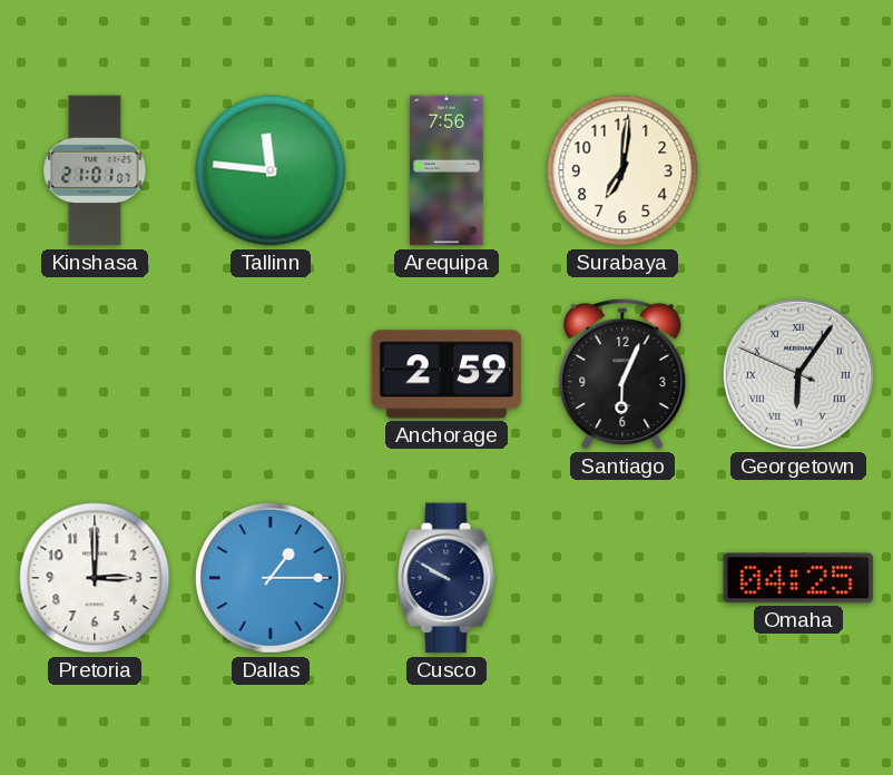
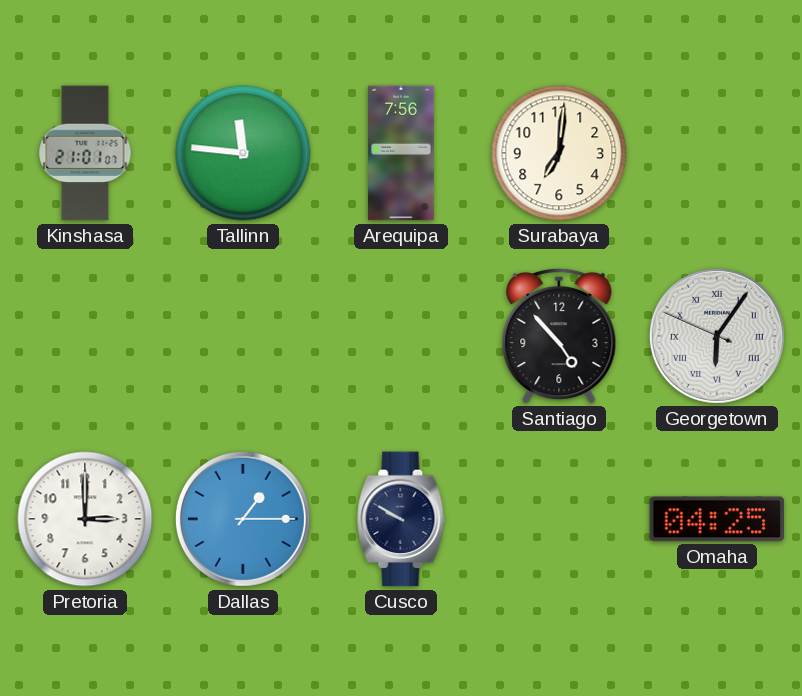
Anchorage: 2:59 -> none (446, 374)
Santiago: 6:04 -> 4:53 (559, 336)
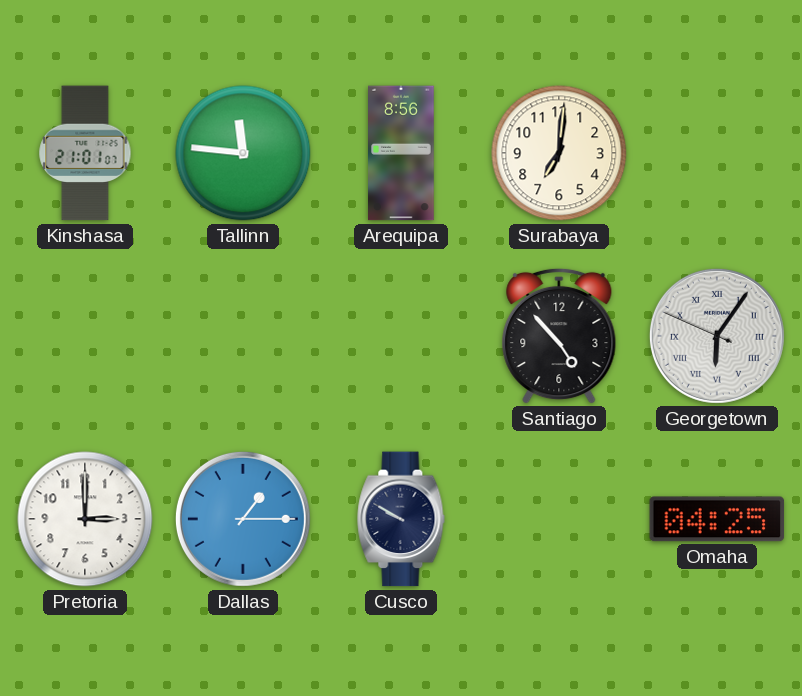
Arequipa: 7:56 -> 8:56 (401, 153)
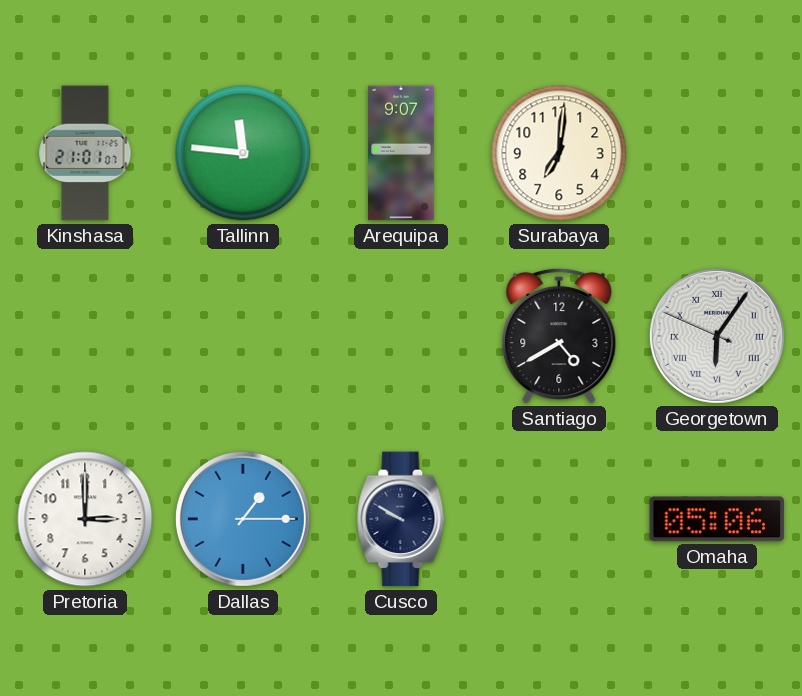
Arequipa: 8:56 -> 9:07 (401, 153)
Santiago: 4:53 -> 4:40 (559, 336)
Omaha: 04:25 -> 05:06 (717, 519)
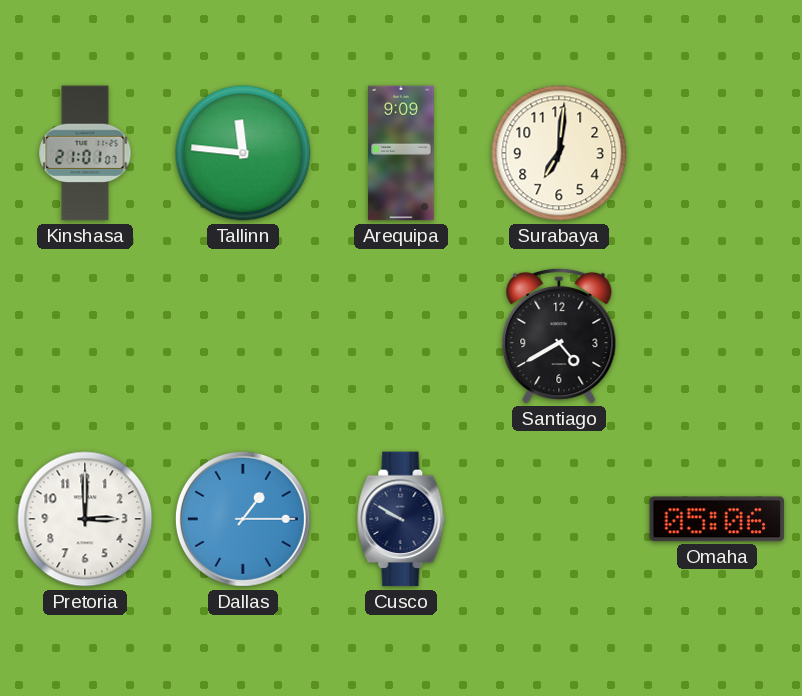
Arequipa: 9:07 -> 9:09 (401, 153)
Georgetown: 6:05 -> none (717, 336)
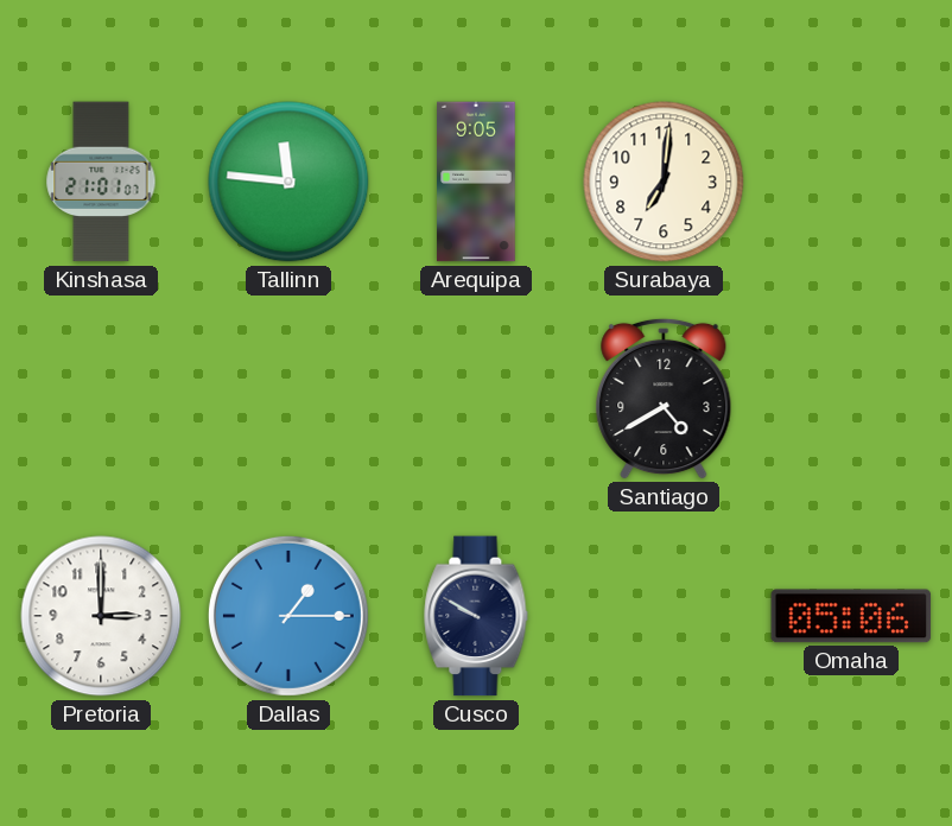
Arequipa: 9:09 -> 9:05 (476, 182)
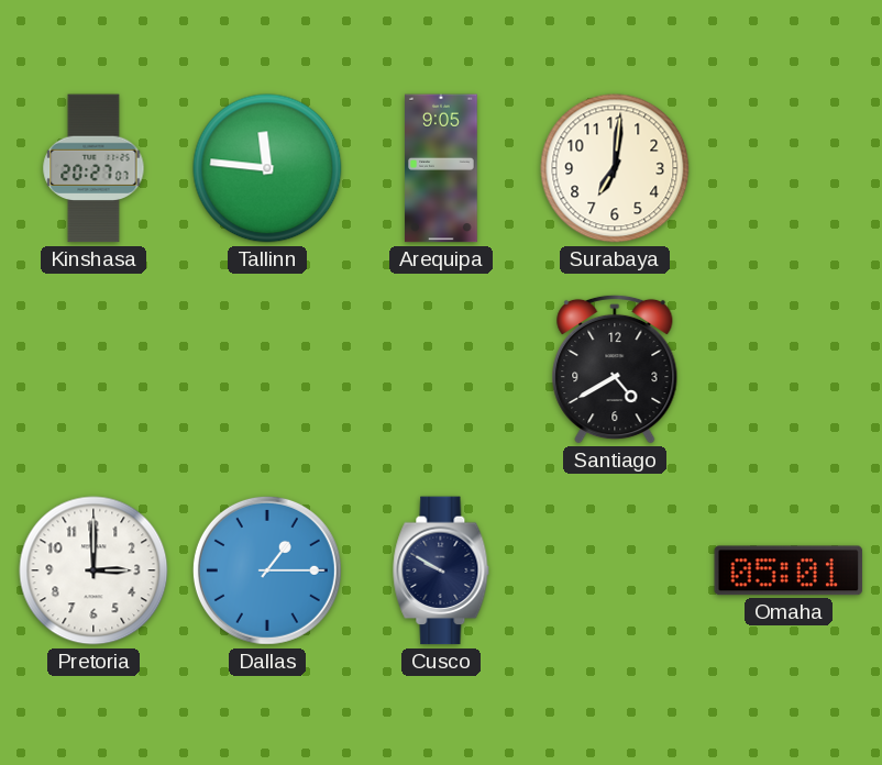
Kinshasa: 21:01 -> 20:27 (93, 168)
Omaha: 05:06 -> 05:01 (789, 570)
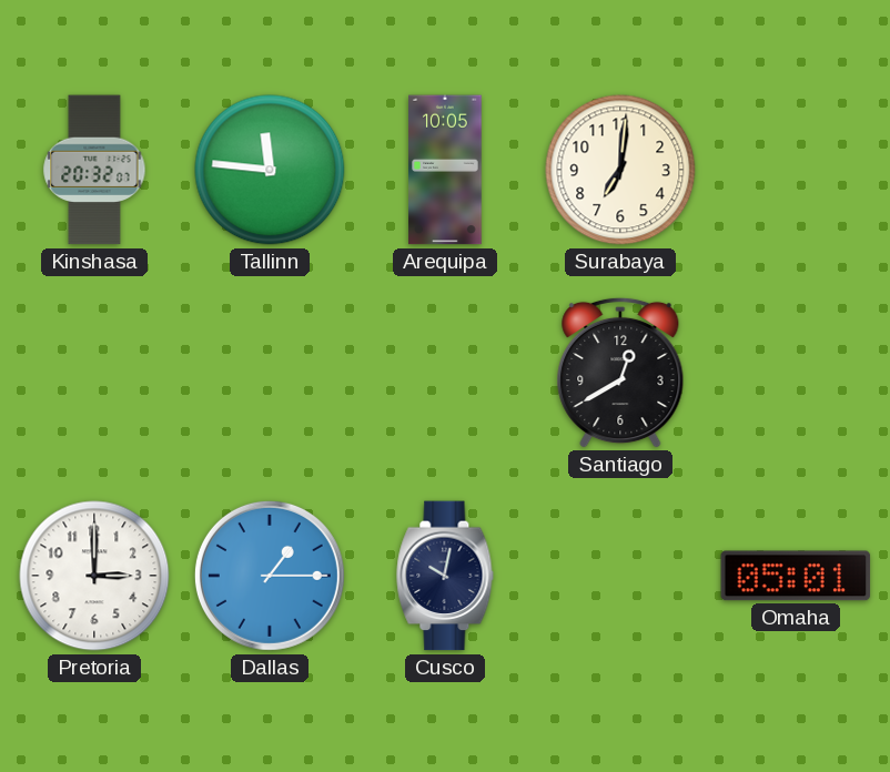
Kinshasa: 20:27 -> 20:32 (94, 170)
Arequipa: 9:05 -> 10:05 (445, 170)
Santiago: 4:40 -> 12:40 (620, 373)
Cusco: 9:50 -> 10:02 (445, 576)
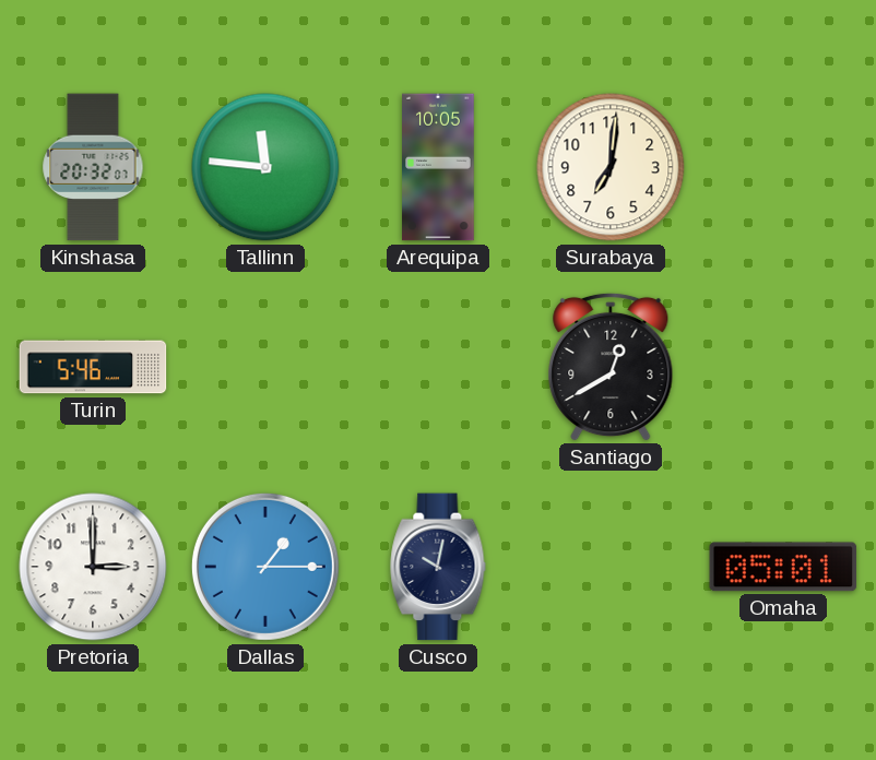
Turin: none -> 5:46 (93, 367)
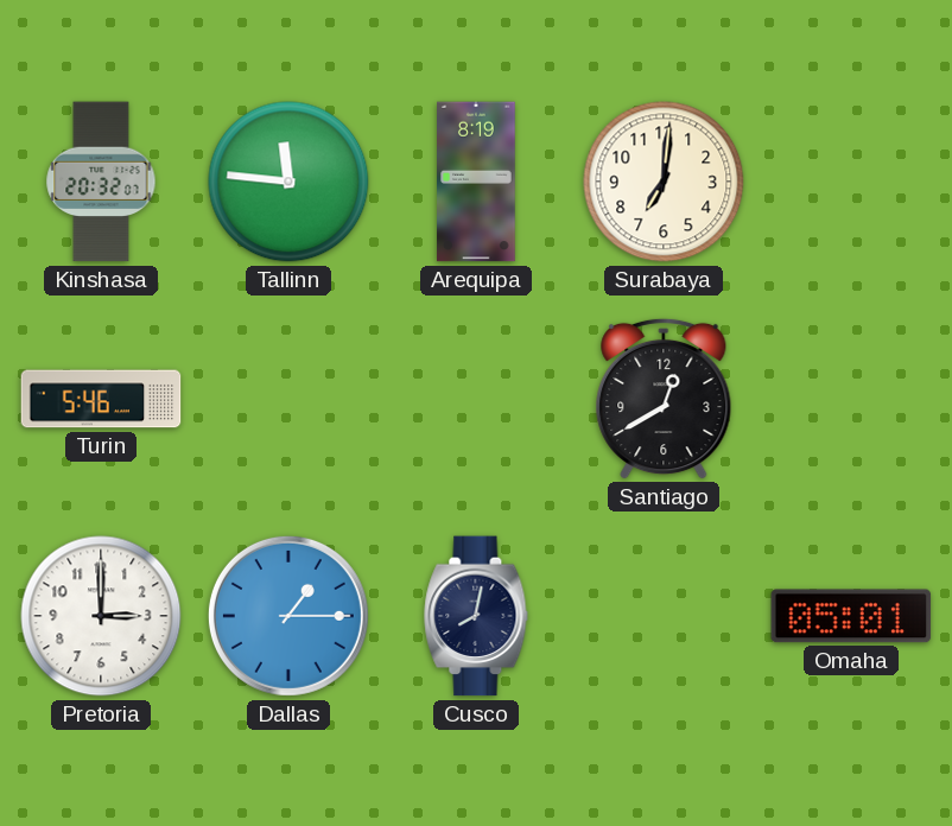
Arequipa: 10:05 -> 8:19 (476, 182)
Cusco: 10:02 -> 8:02 (476, 616)
